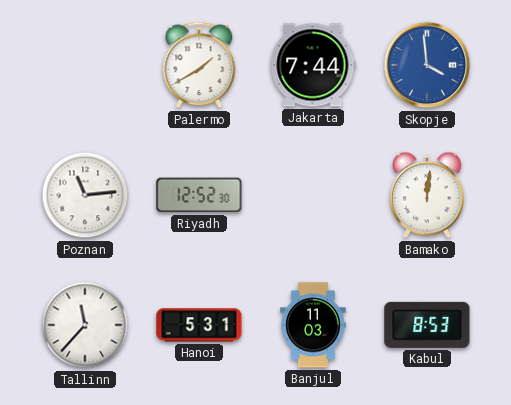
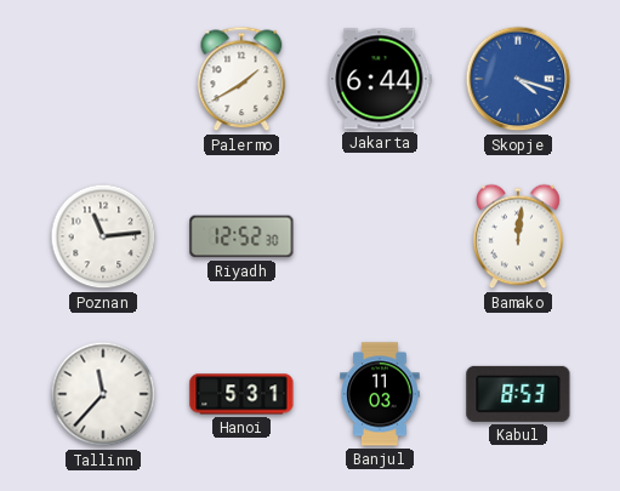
Jakarta: 7:44 -> 6:44 (380, 79)
Skopje: 3:59 -> 4:18 (518, 79)
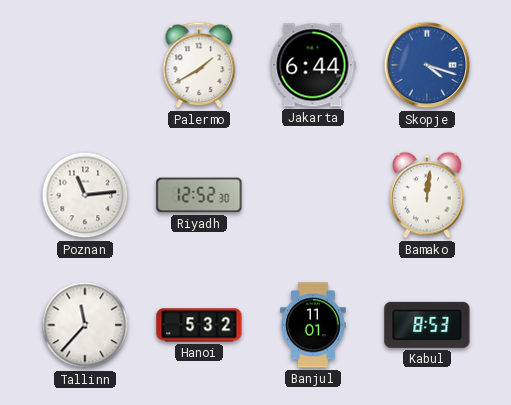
Hanoi: 5:31 -> 5:32 (199, 325)
Banjul: 11:03 -> 11:01 (313, 325)
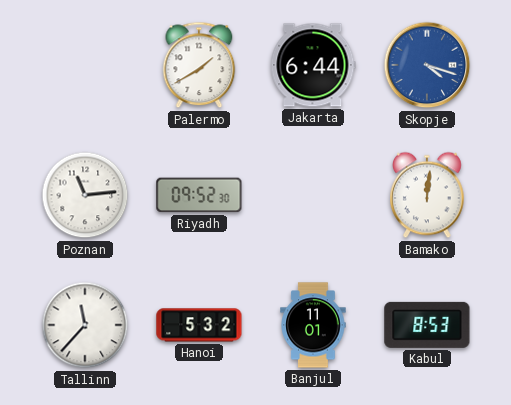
Riyadh: 12:52 -> 09:52 (199, 195)
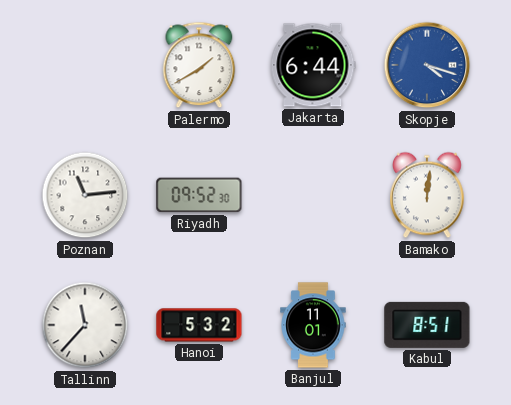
Kabul: 8:53 -> 8:51 (427, 325)
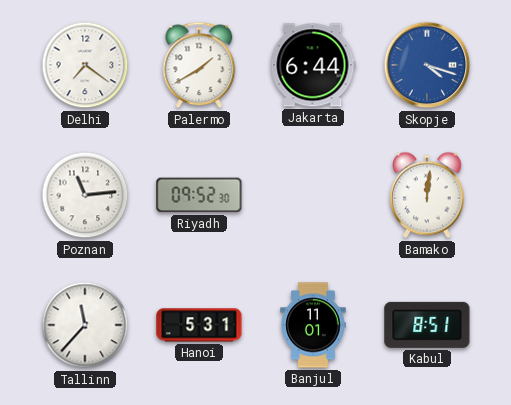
Delhi: none -> 7:21 (85, 65)
Hanoi: 5:32 -> 5:31 (199, 325)
